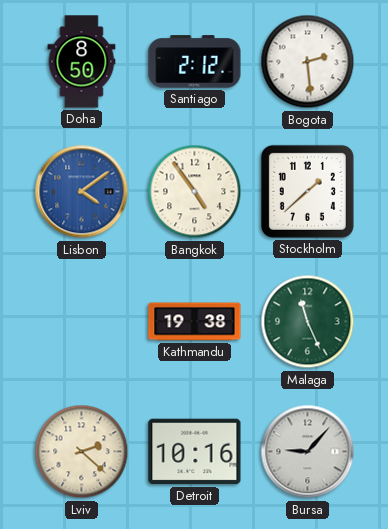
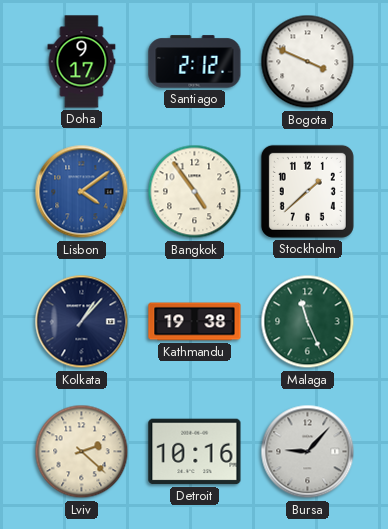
Doha: 8:50 -> 9:17 (82, 62)
Bogota: 2:29 -> 3:49 (308, 62)
Kolkata: none -> 1:07 (82, 322)
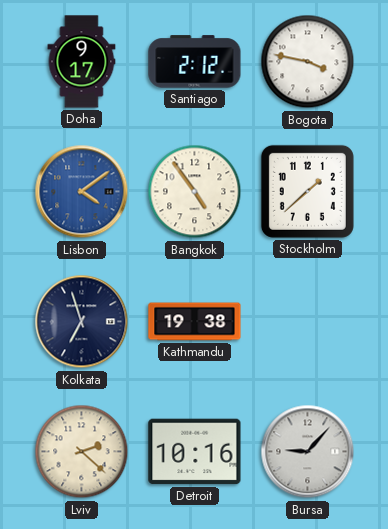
Bogota: 3:49 -> 3:47 (308, 62)
Kolkata: 1:07 -> 6:57 (82, 322)
Malaga: 11:26 -> none (308, 322)
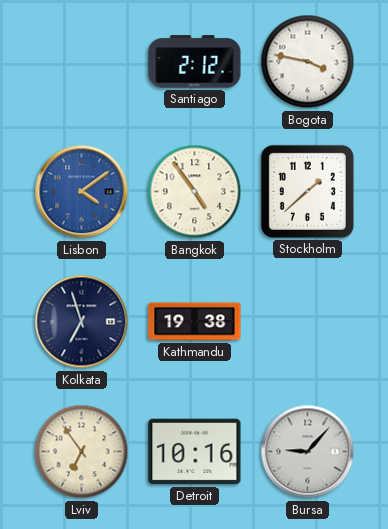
Doha: 9:17 -> none (82, 62)
Lviv: 2:22 -> 6:54 (82, 452)
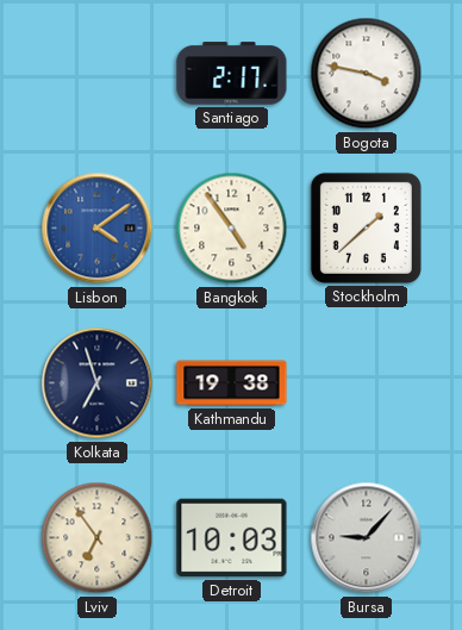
Santiago: 2:12 -> 2:17 (232, 74)
Detroit: 10:16 -> 10:03 (232, 538)
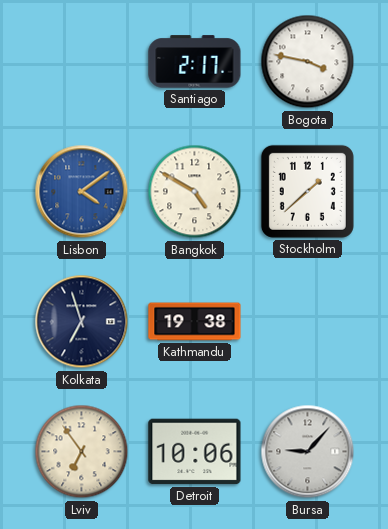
Bangkok: 4:54 -> 4:50 (195, 192)
Detroit: 10:03 -> 10:06 (195, 452)
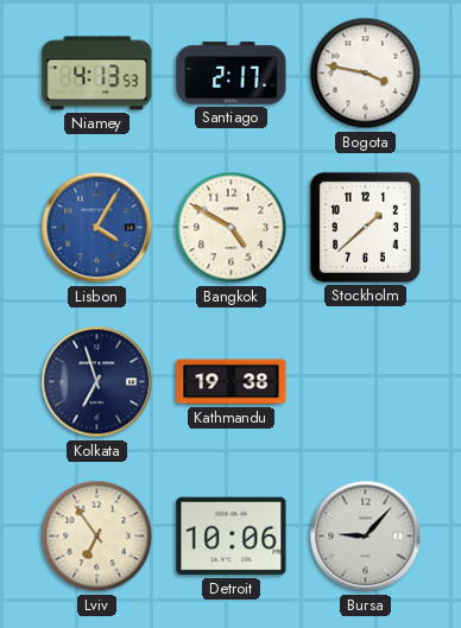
Niamey: none -> 4:13 (97, 74)
Lisbon: 4:09 -> 4:05 (97, 228)
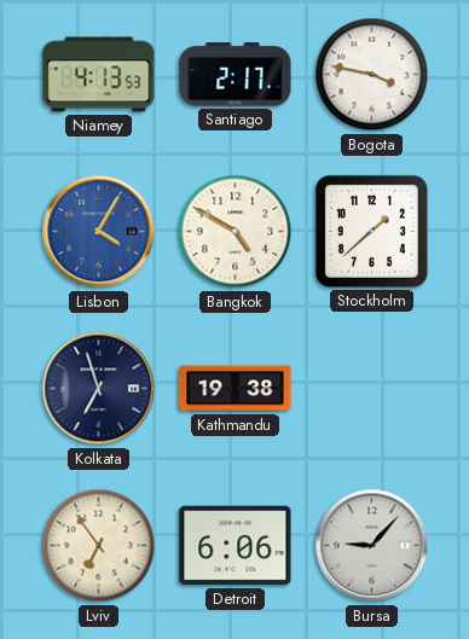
Detroit: 10:06 -> 6:06 (236, 546)
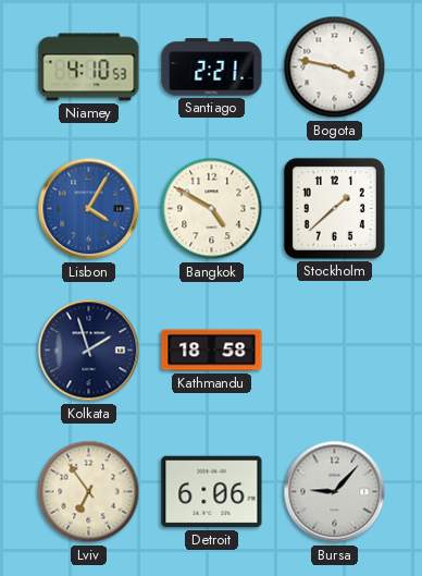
Niamey: 4:13 -> 4:10 (89, 68)
Santiago: 2:17 -> 2:21 (212, 68)
Kolkata: 6:57 -> 1:57 (89, 351)
Kathmandu: 19:38 -> 18:58 (212, 351)
